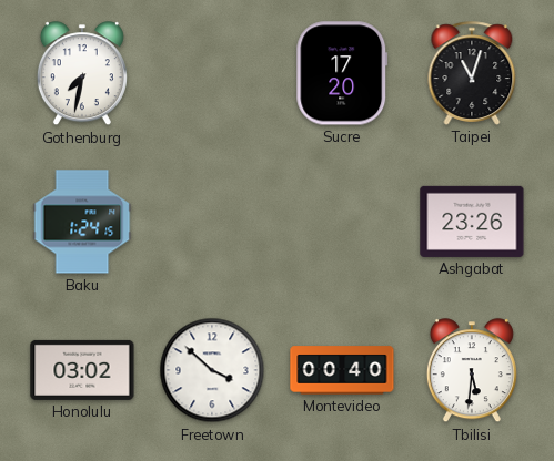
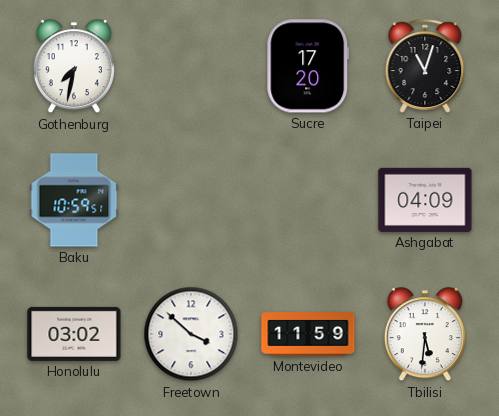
Baku: 1:24 -> 10:59 (74, 200)
Ashgabat: 23:26 -> 04:09 (425, 200)
Montevideo: 00:40 -> 11:59 (308, 334)
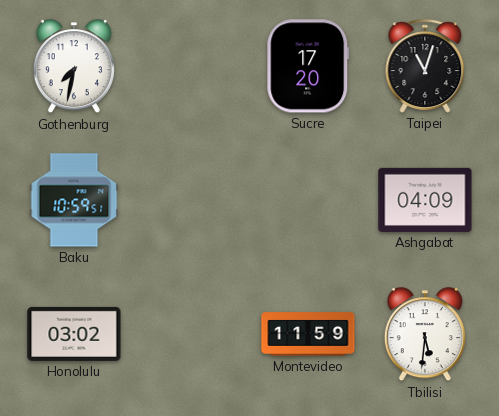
Freetown: 3:52 -> none (191, 334)
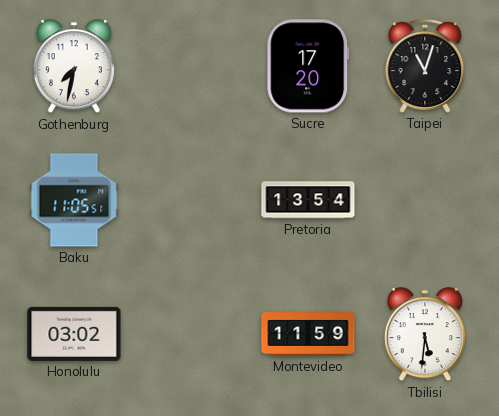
Baku: 10:59 -> 11:05 (74, 200)
Pretoria: none -> 13:54 (308, 200)
Ashgabat: 04:09 -> none (425, 200)
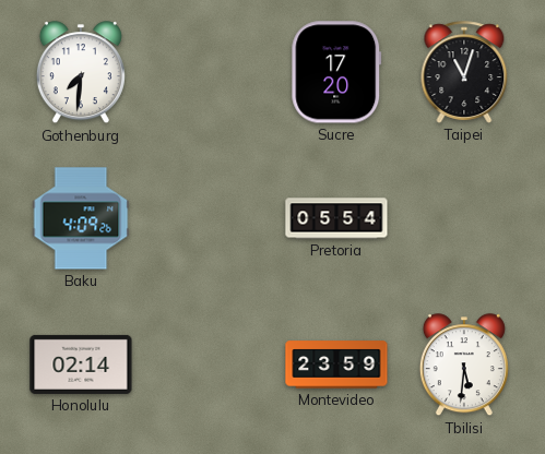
Gothenburg: 7:32 -> 7:31 (81, 73)
Baku: 11:05 -> 4:09 (81, 218)
Pretoria: 13:54 -> 05:54 (336, 218)
Honolulu: 03:02 -> 02:14 (81, 365)
Montevideo: 11:59 -> 23:59 (336, 365)
